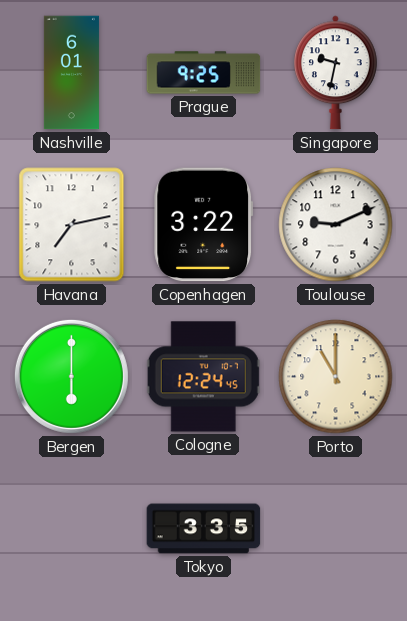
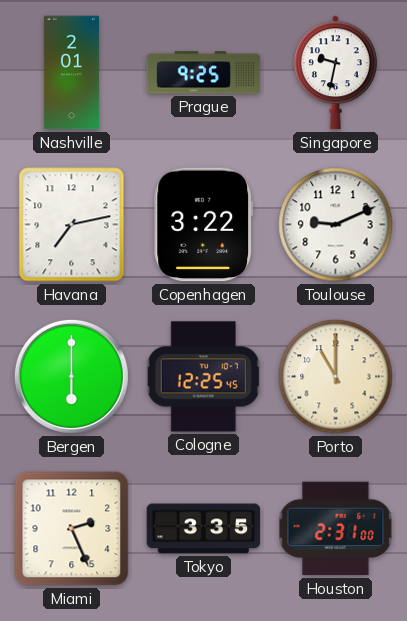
Nashville: 6:01 -> 2:01 (71, 73)
Cologne: 12:24 -> 12:25 (203, 377)
Miami: none -> 2:26 (72, 529)
Houston: none -> 2:31 (336, 529)
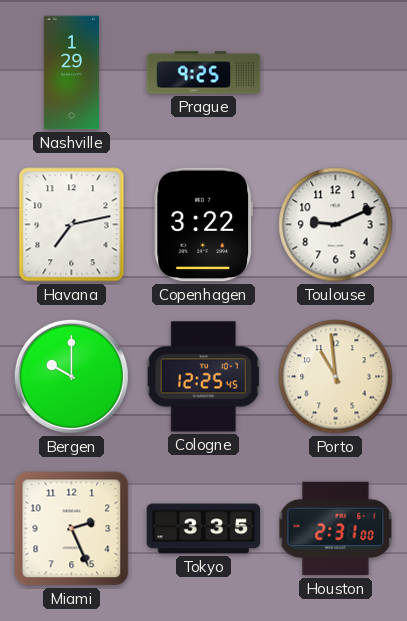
Nashville: 2:01 -> 1:29 (71, 73)
Singapore: 9:32 -> none (336, 73)
Bergen: 6:00 -> 10:00 (71, 376)
Porto: 11:00 -> 10:59 (336, 377)
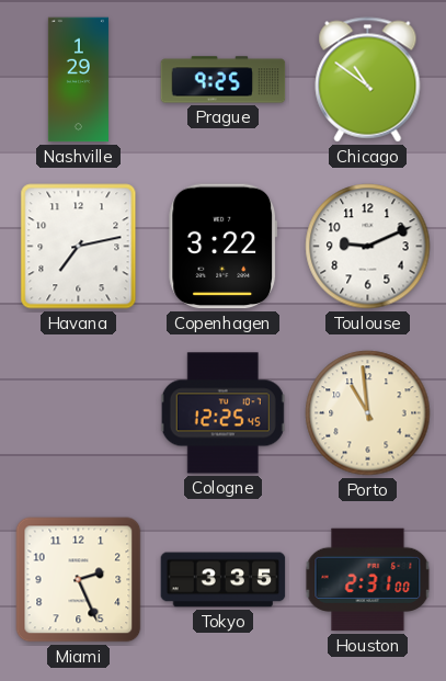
Chicago: none -> 10:51 (368, 80)
Bergen: 10:00 -> none (71, 376)
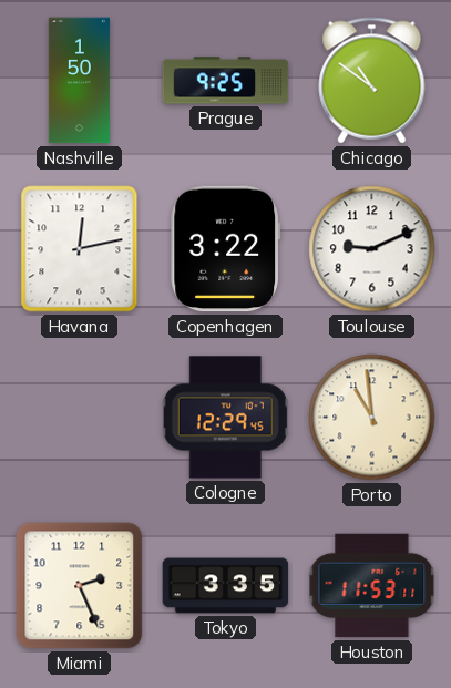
Nashville: 1:29 -> 1:50 (79, 81)
Havana: 7:13 -> 12:13 (80, 249)
Cologne: 12:25 -> 12:29 (225, 418)
Houston: 2:31 -> 11:53 (372, 586)
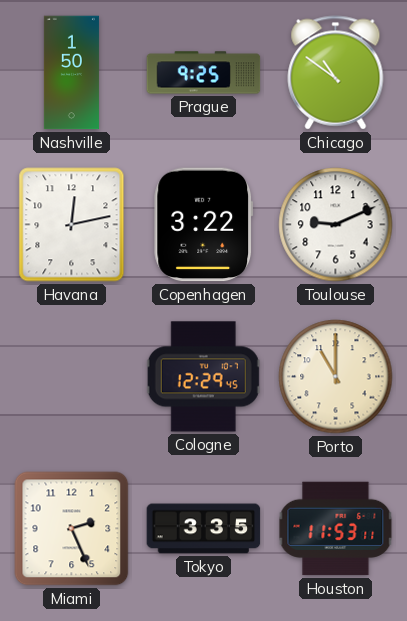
Porto: 10:59 -> 11:00 (336, 377)
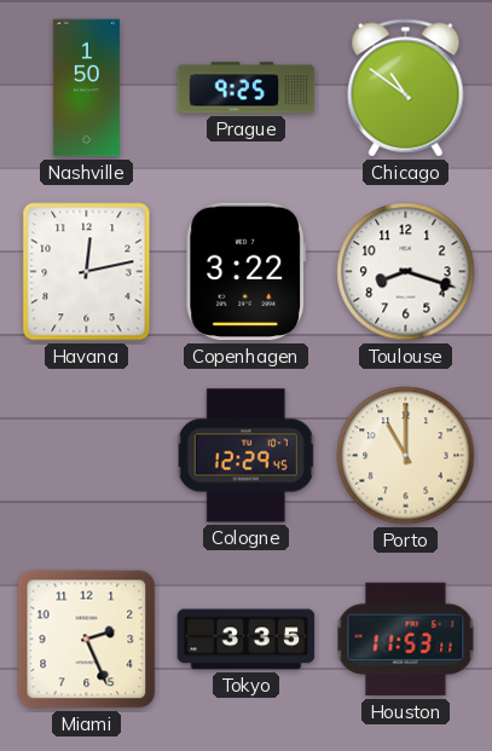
Toulouse: 9:11 -> 8:18 (406, 272)
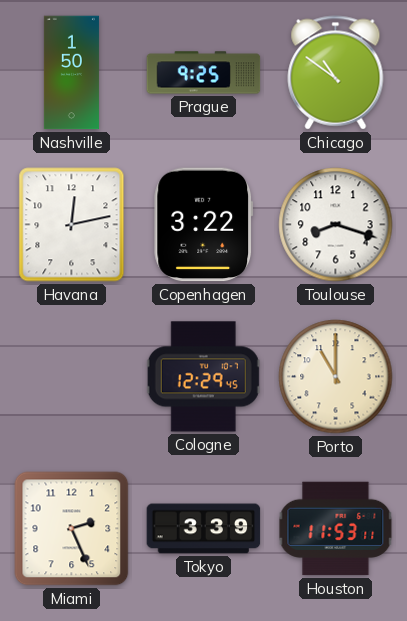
Tokyo: 3:35 -> 3:39 (204, 529)
